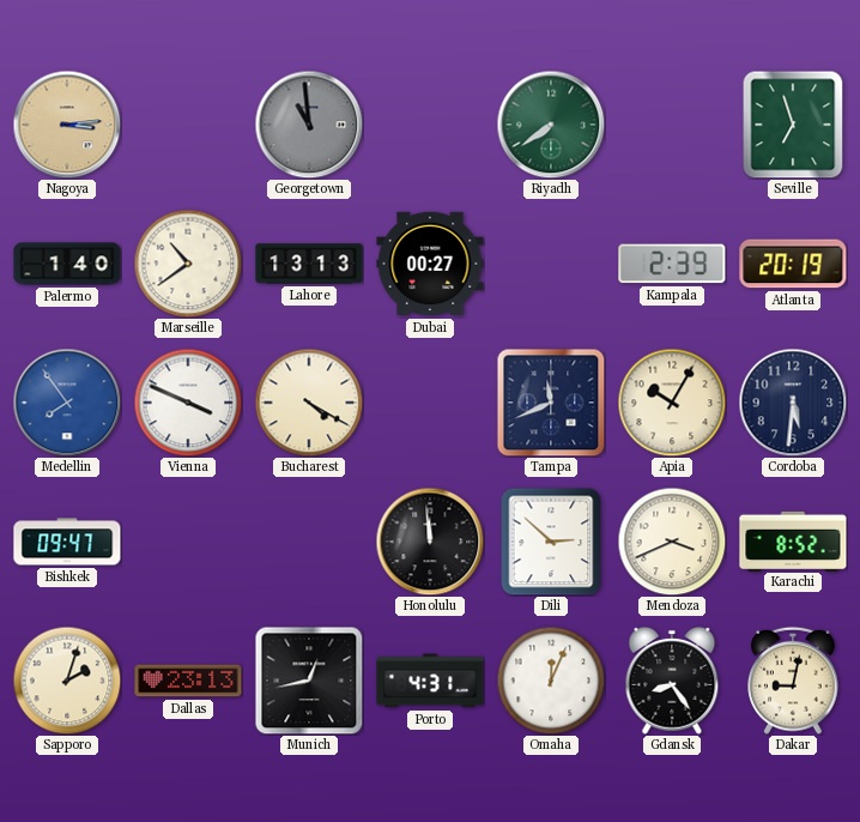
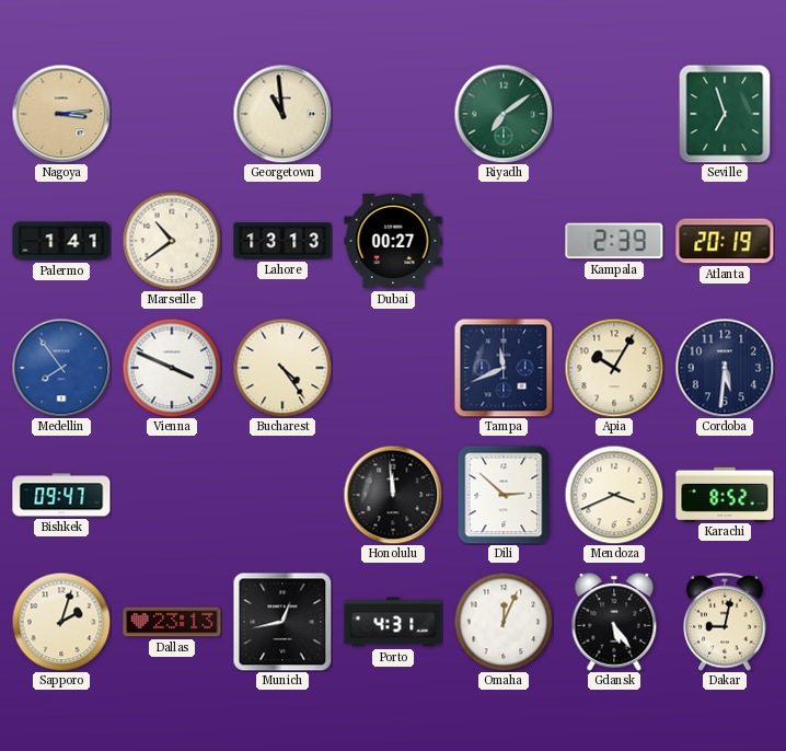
Georgetown dial: grey -> cream (282, 114)
Riyadh: 7:39 -> 7:09 (504, 114)
Palermo: 1:40 -> 1:41 (61, 241)
Bucharest: 4:20 -> 4:24 (282, 368)
Gdansk: 8:24 -> 5:24 (614, 622)
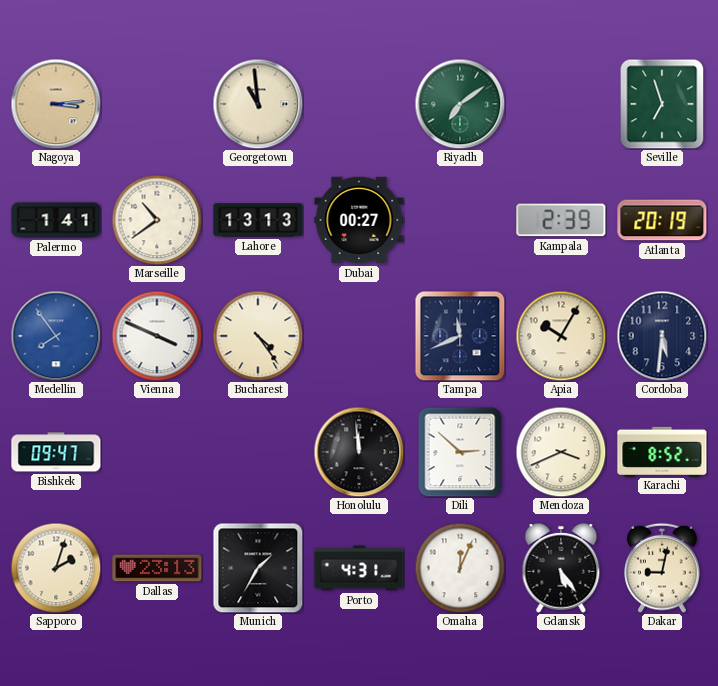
Munich: 12:43 -> 1:35 (258, 568)
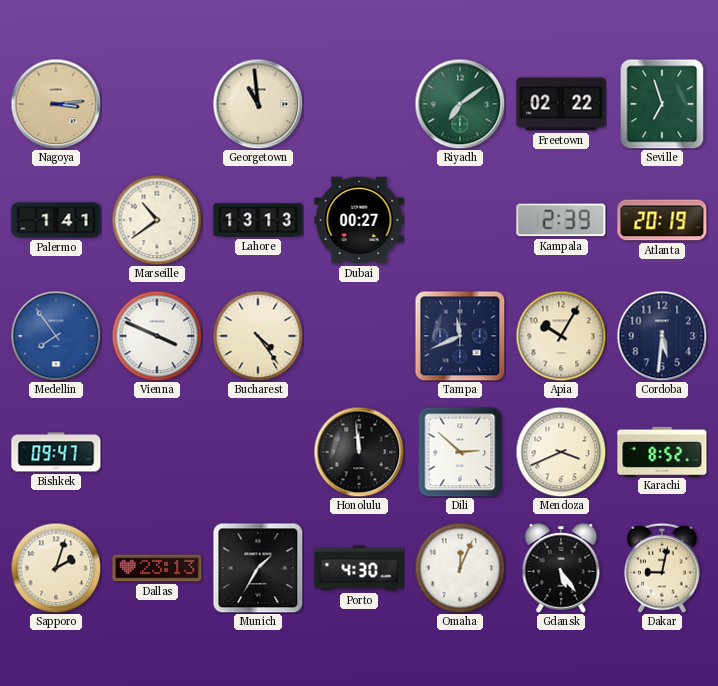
Freetown: none -> 02:22 (561, 104)
Porto: 4:31 -> 4:30 (359, 568)
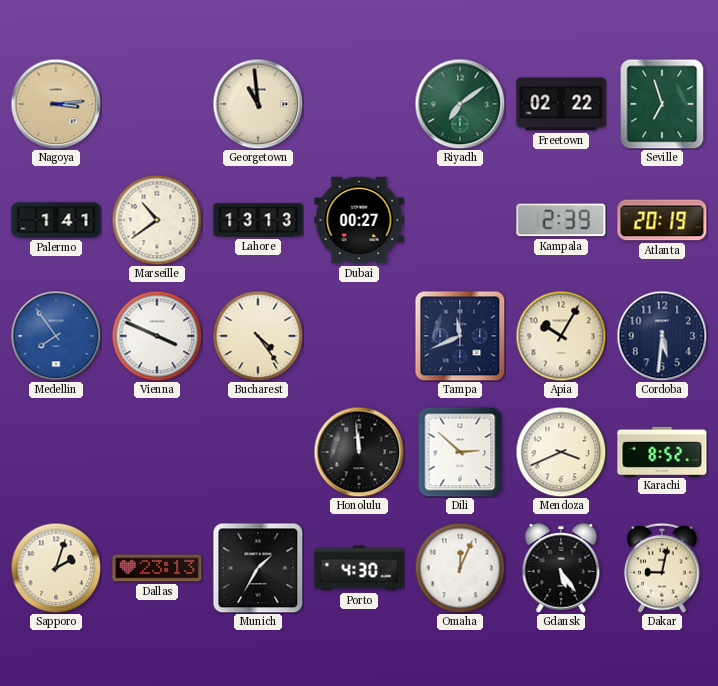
Bishkek: 09:47 -> none (56, 452)
